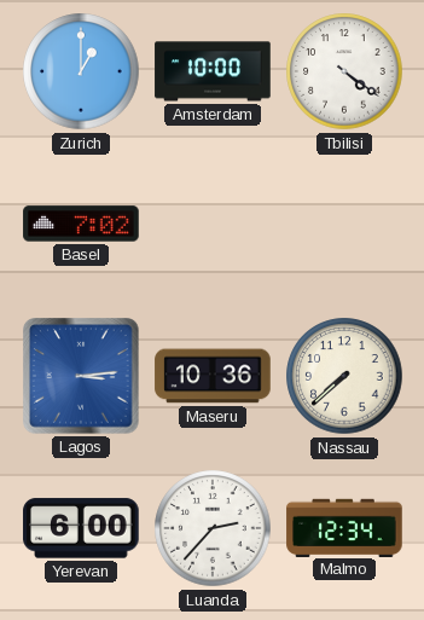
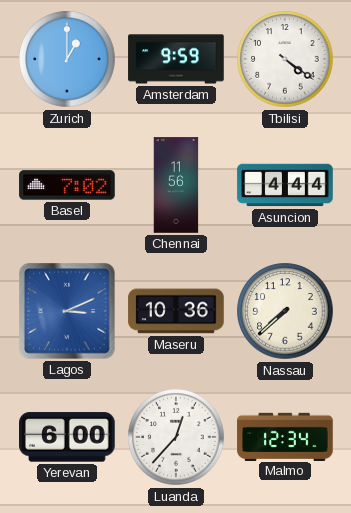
Amsterdam: 10:00 -> 9:59 (176, 59)
Chennai: none -> 11:56 (176, 185)
Asuncion: none -> 4:44 (285, 185)
Lagos: 3:14 -> 3:11 (67, 311)
Luanda: 2:37 -> 12:37 (176, 437)
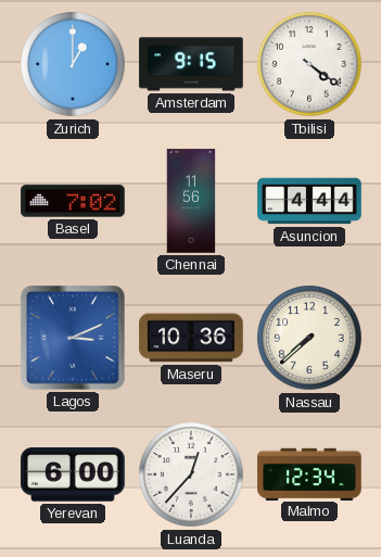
Amsterdam: 9:59 -> 9:15 (191, 64)
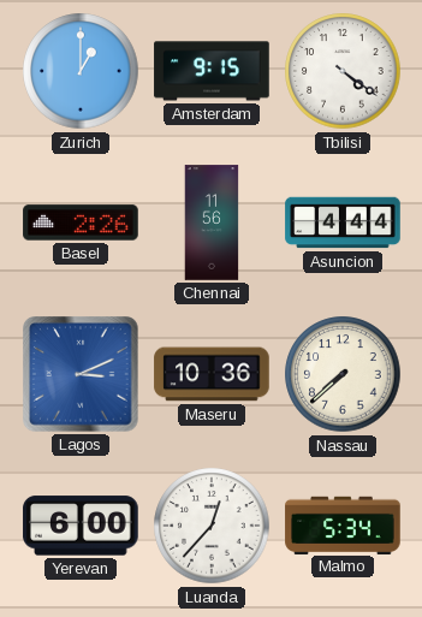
Basel: 7:02 -> 2:26 (81, 223)
Malmo: 12:34 -> 5:34 (343, 524)
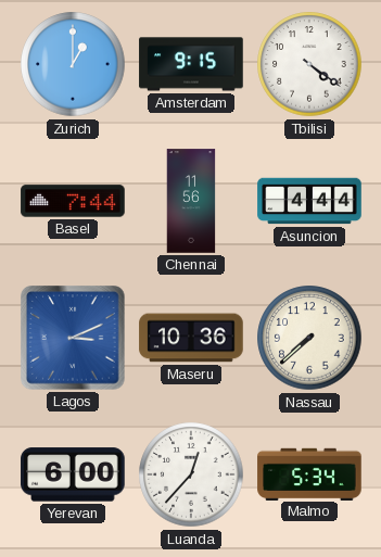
Basel: 2:26 -> 7:44 (73, 201)
